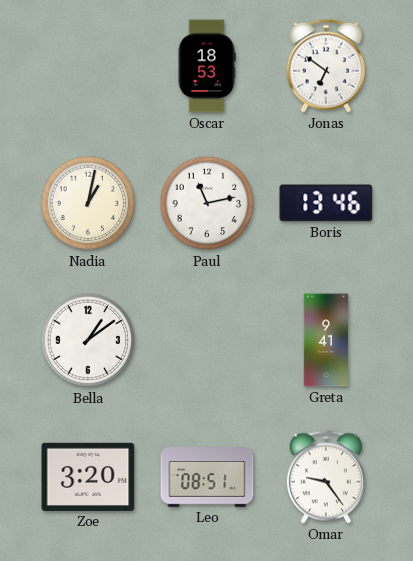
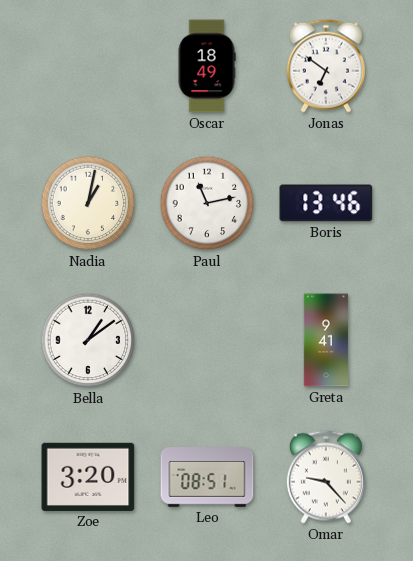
Oscar: 18:53 -> 18:49 (207, 66)
Omar: 9:24 -> 9:23 (326, 477)
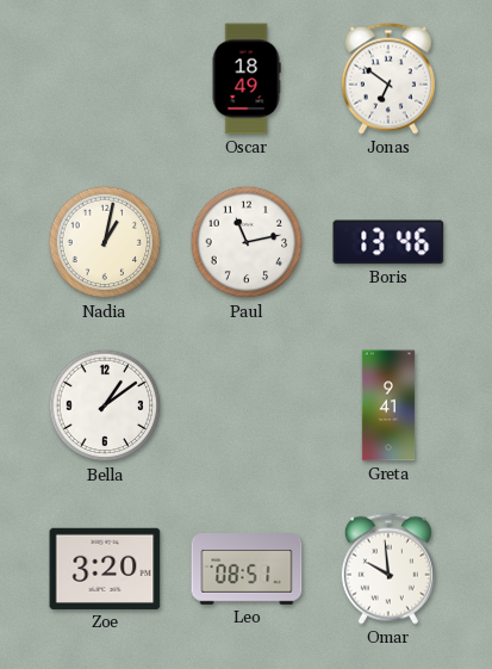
Omar: 9:23 -> 9:59 (388, 569)
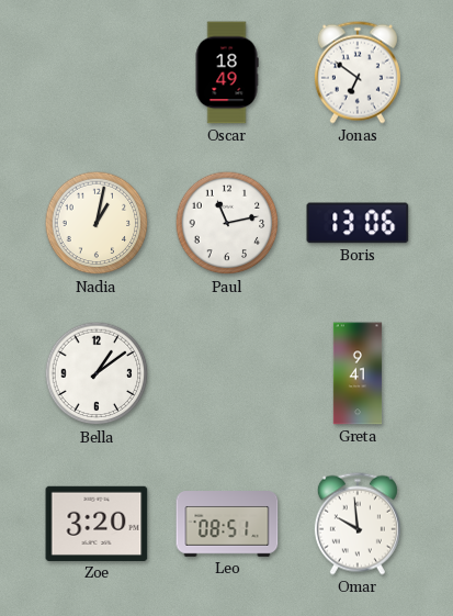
Boris: 13:46 -> 13:06 (358, 223)
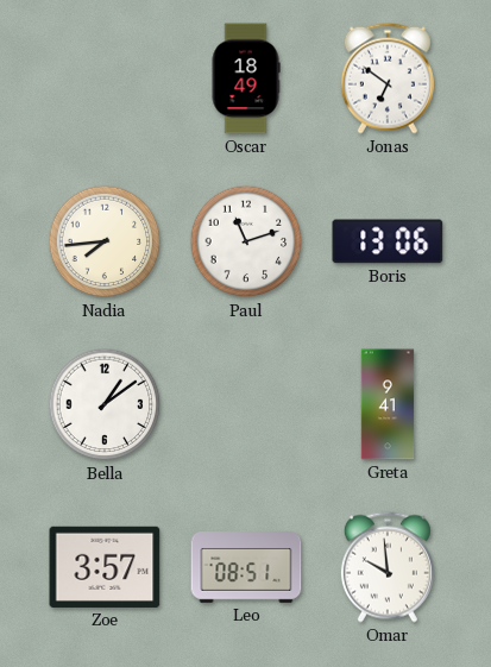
Nadia: 1:02 -> 7:44 (105, 241)
Paul: 11:13 -> 11:12 (246, 241)
Zoe: 3:20 -> 3:57 (105, 567)
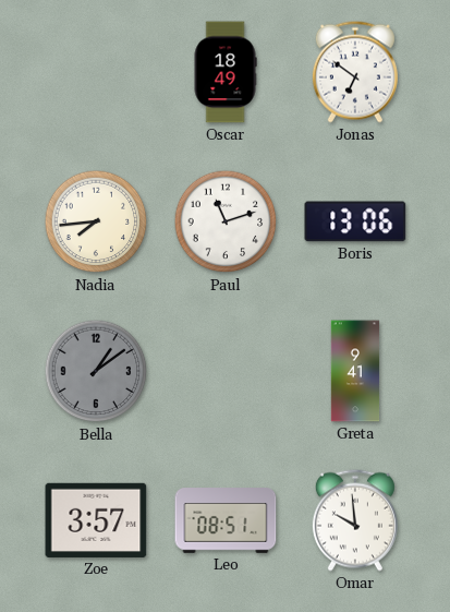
Bella dial: white -> grey (96, 371)
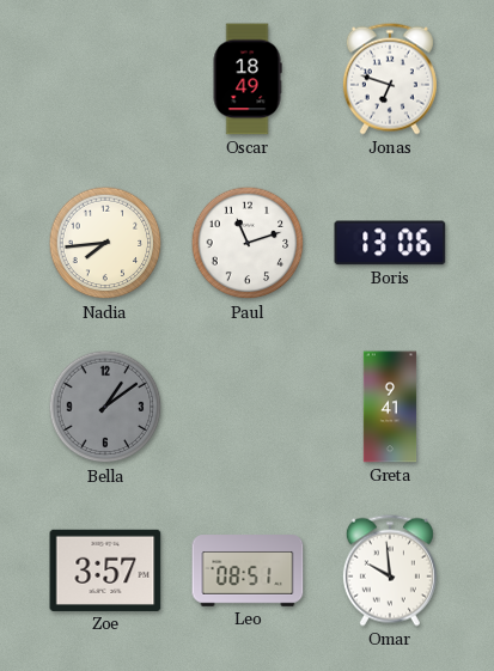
Jonas: 6:51 -> 6:48 (390, 79)
